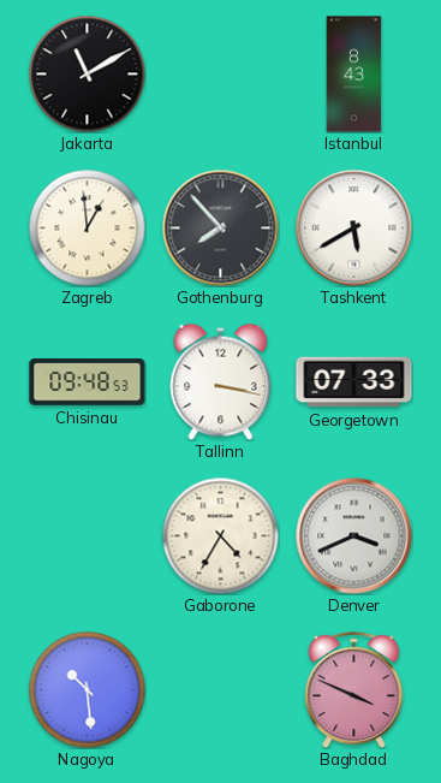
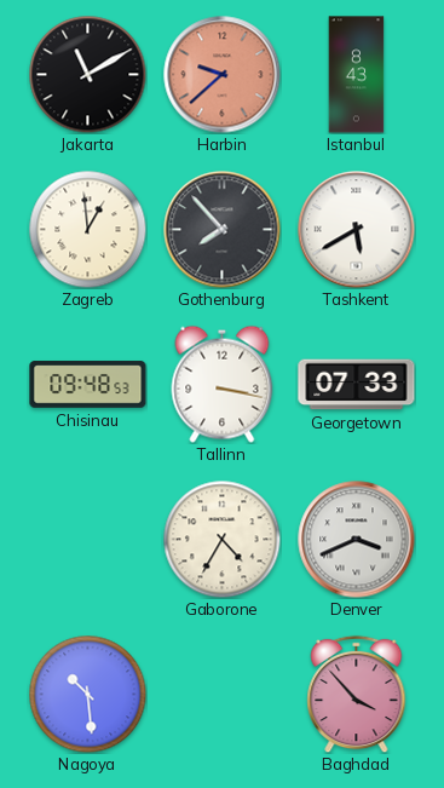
Harbin: none -> 9:38 (223, 75)
Baghdad: 3:49 -> 3:53 (357, 694)
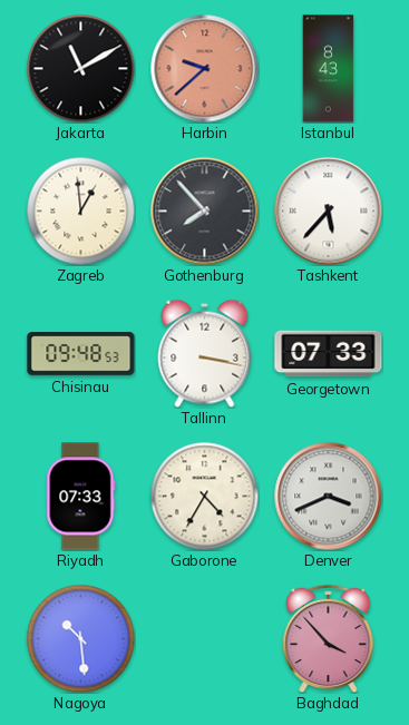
Tashkent: 5:40 -> 5:37 (329, 212)
Riyadh: none -> 07:33 (81, 497)
